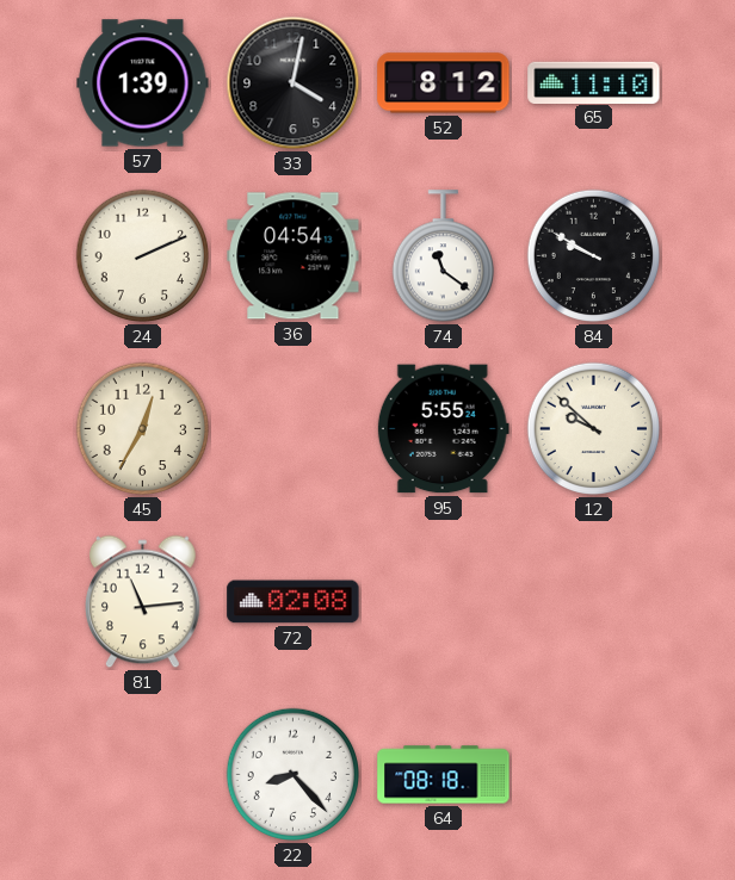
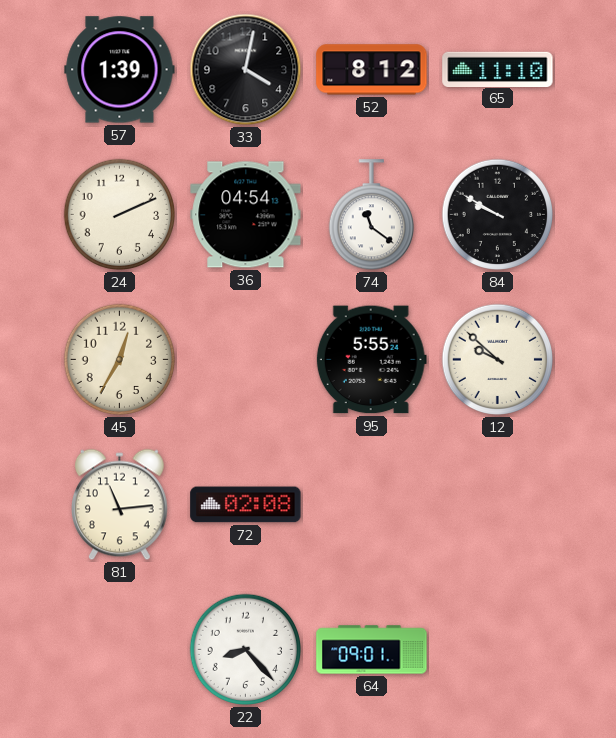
64: 08:18 -> 09:01 (372, 650)
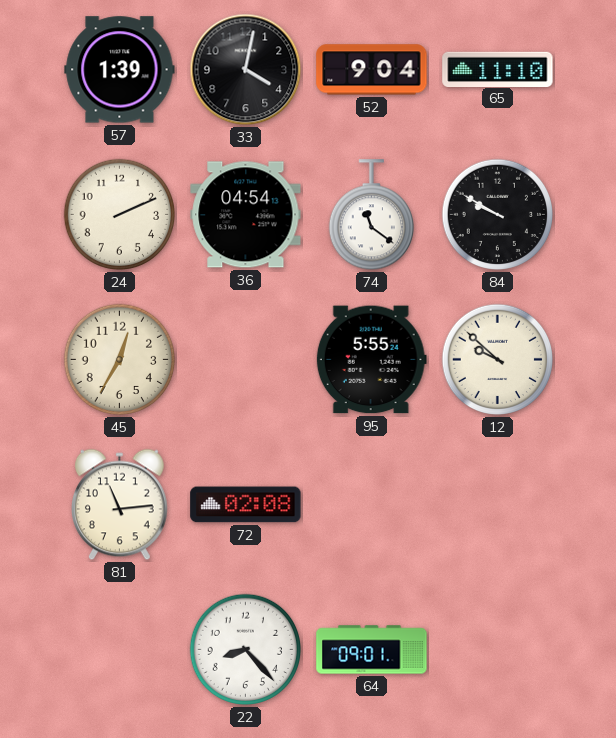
52: 8:12 -> 9:04 (372, 70)
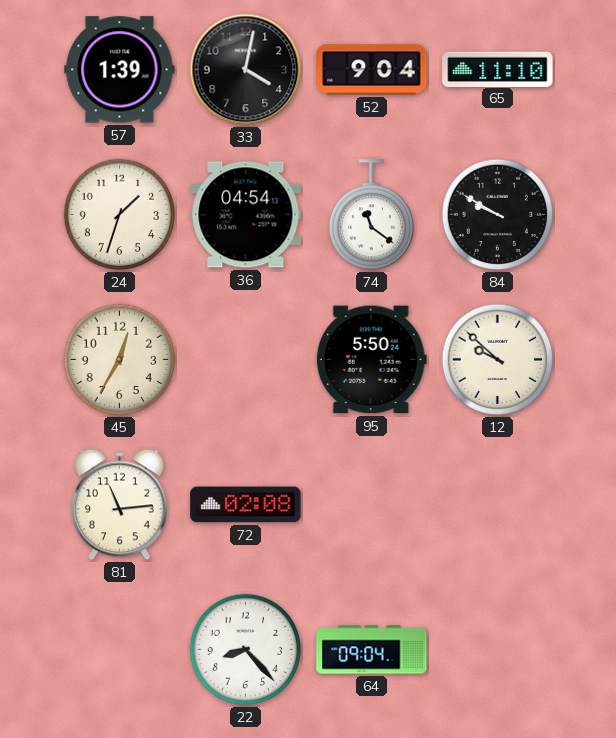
24: 2:11 -> 1:33 (120, 215)
95: 5:55 -> 5:50 (371, 360)
64: 09:01 -> 09:04 (372, 650)
